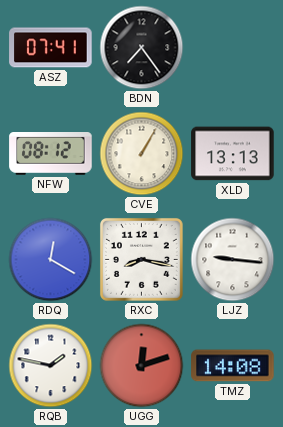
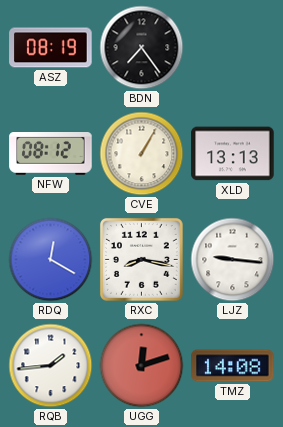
ASZ: 07:41 -> 08:19 (51, 48)
RQB: 1:47 -> 1:44 (51, 366)
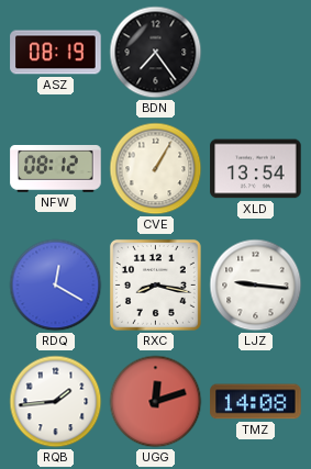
XLD: 13:13 -> 13:54 (256, 169)
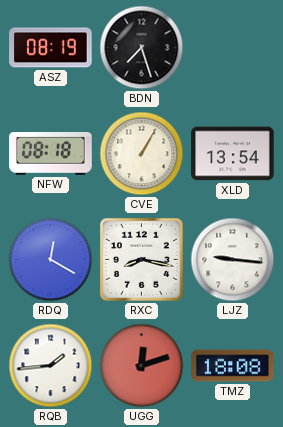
BDN: 7:24 -> 7:27 (142, 48)
NFW: 08:12 -> 08:18 (51, 154)
TMZ: 14:08 -> 18:08 (233, 366)
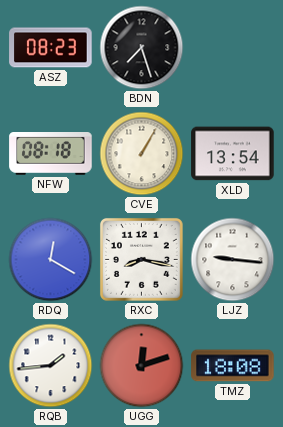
ASZ: 08:19 -> 08:23 (51, 48)
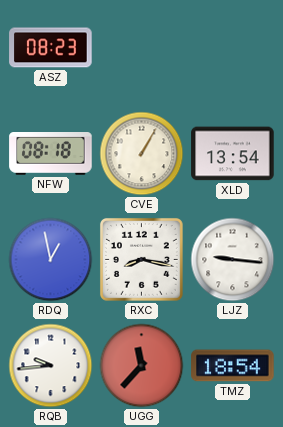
BDN: 7:27 -> none (142, 48)
RDQ: 12:20 -> 12:58 (51, 260)
RQB: 1:44 -> 9:44 (51, 366)
UGG: 12:12 -> 11:37 (142, 366)
TMZ: 18:08 -> 18:54 (233, 366)
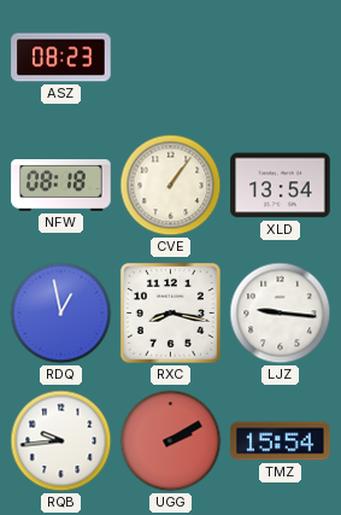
CVE: 1:05 -> 1:06 (171, 186)
UGG: 11:37 -> 2:10 (171, 441)
TMZ: 18:54 -> 15:54 (281, 441)
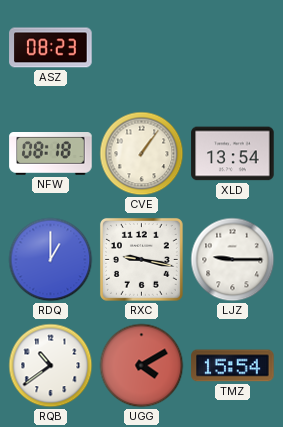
RDQ: 12:58 -> 1:00 (51, 260)
RXC: 8:17 -> 9:17 (141, 259)
LJZ: 9:16 -> 9:15 (233, 260)
RQB: 9:44 -> 10:39 (51, 366)
UGG: 2:10 -> 4:10 (142, 366)
